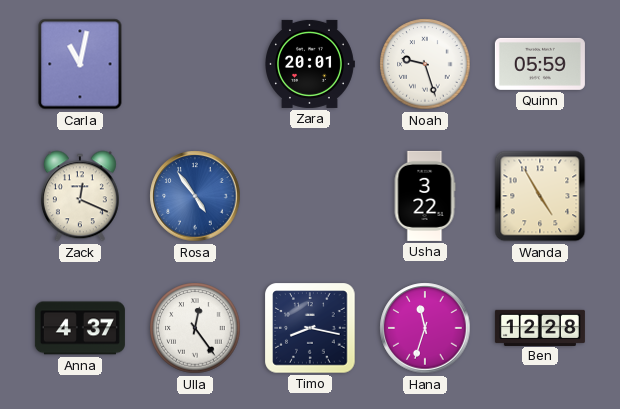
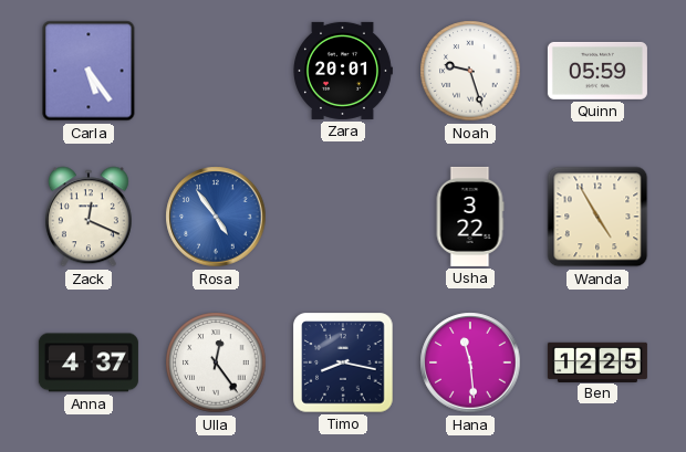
Carla: 11:02 -> 5:24 (89, 71)
Hana: 11:33 -> 11:29 (470, 362)
Ben: 12:28 -> 12:25 (597, 361)
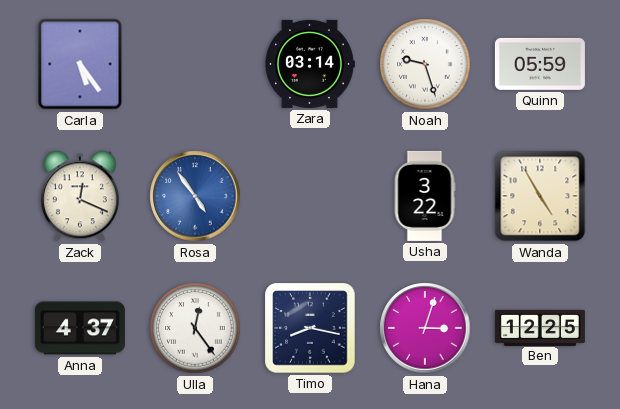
Zara: 20:01 -> 03:14 (310, 64)
Hana: 11:29 -> 3:03 (425, 328)
